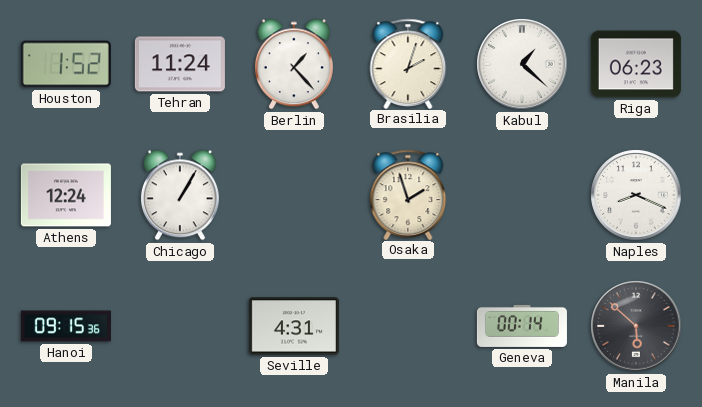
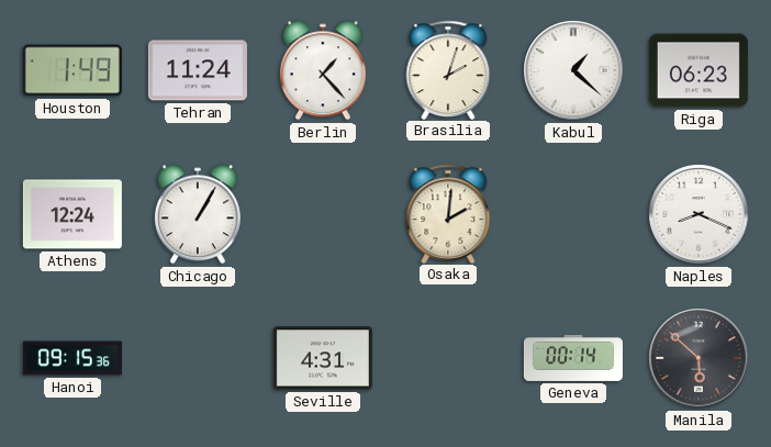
Houston: 1:52 -> 1:49 (72, 70)
Osaka: 1:57 -> 2:01 (448, 213)
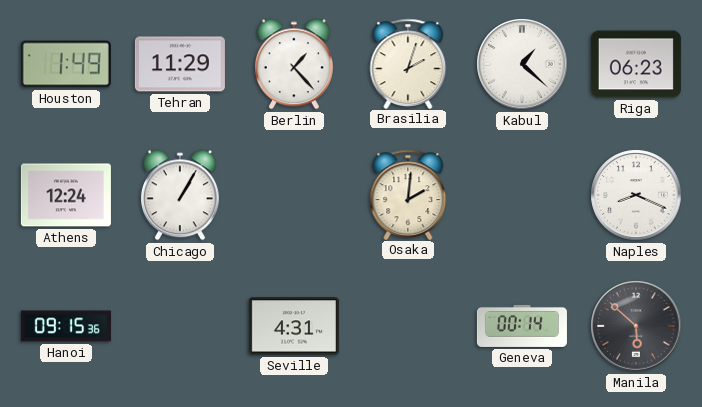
Tehran: 11:24 -> 11:29 (180, 64)
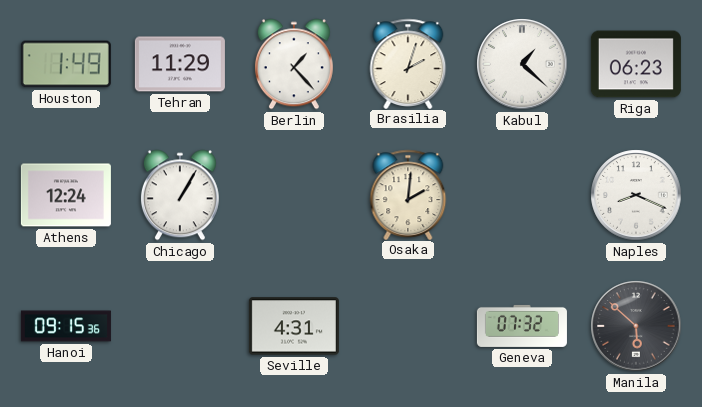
Geneva: 00:14 -> 07:32 (522, 326)
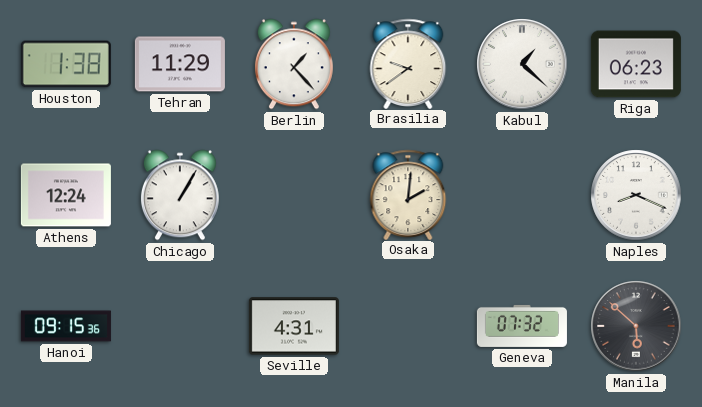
Houston: 1:49 -> 1:38 (66, 64)
Brasilia: 2:03 -> 9:39 (408, 63)
